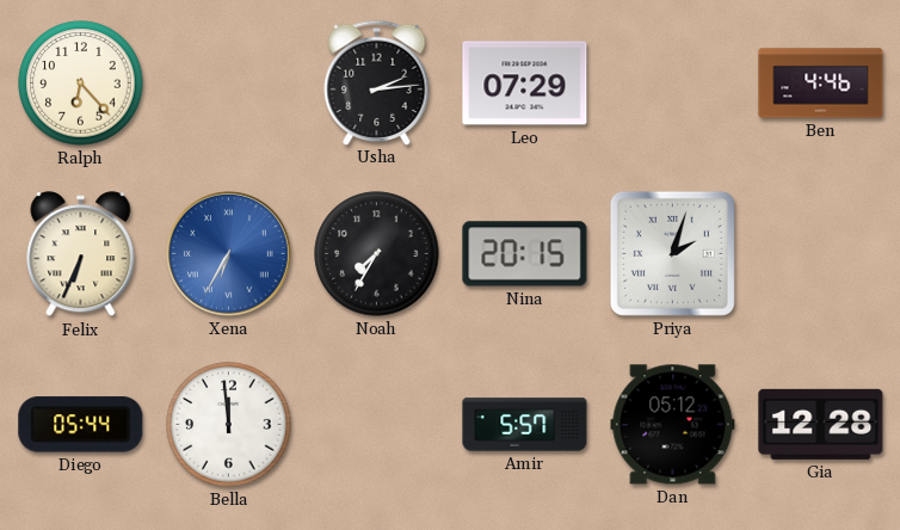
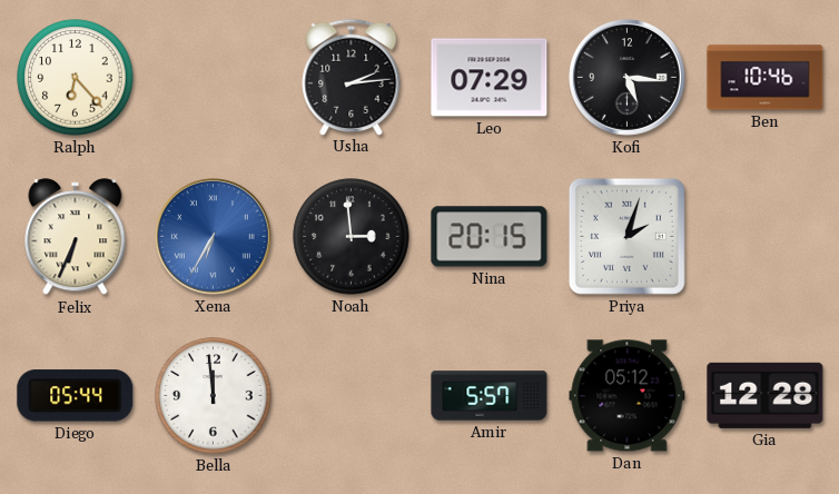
Kofi: none -> 5:16 (626, 77)
Ben: 4:46 -> 10:46 (766, 78)
Noah: 7:35 -> 2:59 (352, 237)
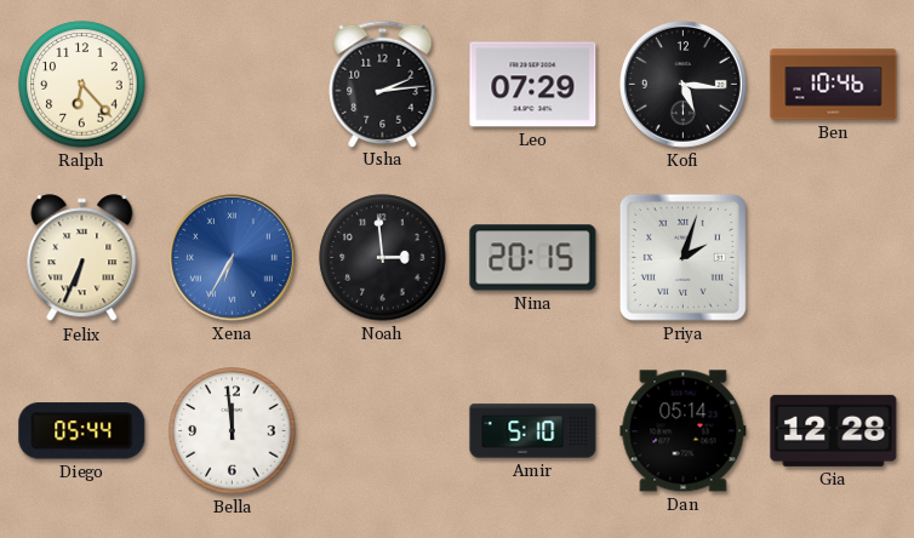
Amir: 5:57 -> 5:10 (533, 431)
Dan: 05:12 -> 05:14 (684, 431)
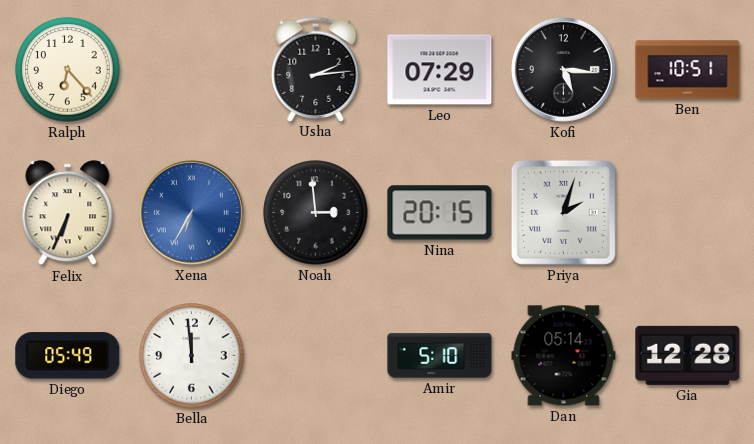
Ben: 10:46 -> 10:51 (688, 70)
Diego: 05:44 -> 05:49 (68, 356)
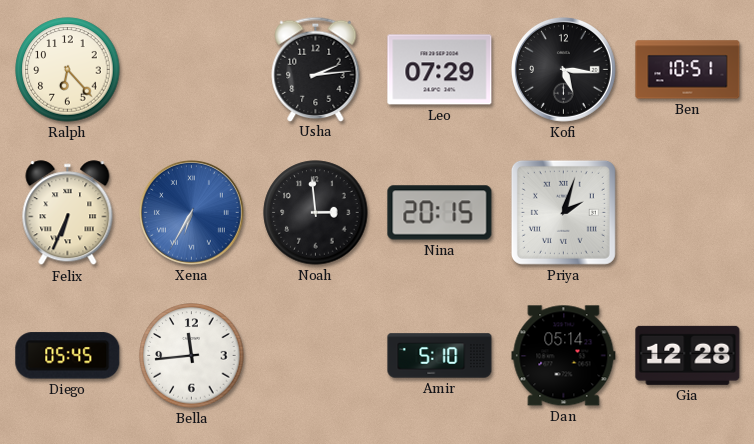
Diego: 05:49 -> 05:45 (68, 356)
Bella: 11:59 -> 11:44 (192, 356)
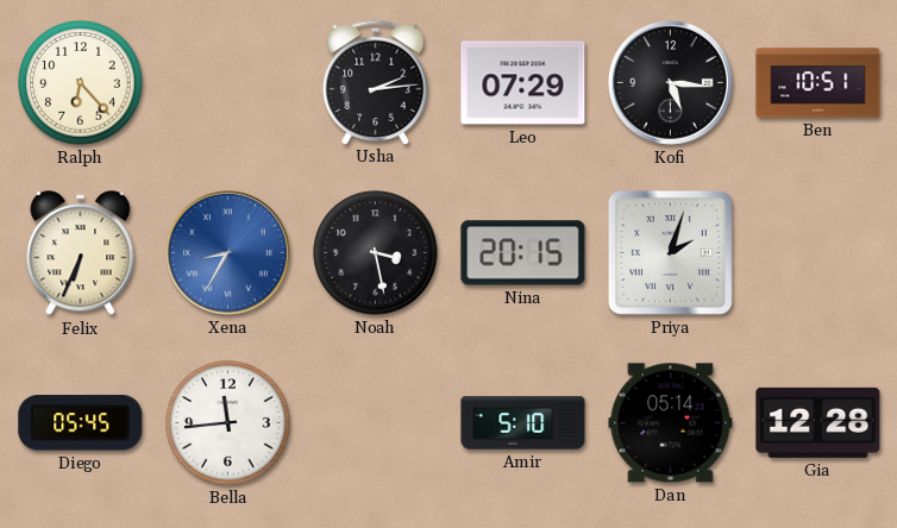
Xena: 6:35 -> 8:35 (227, 252)
Noah: 2:59 -> 3:28 (376, 253)
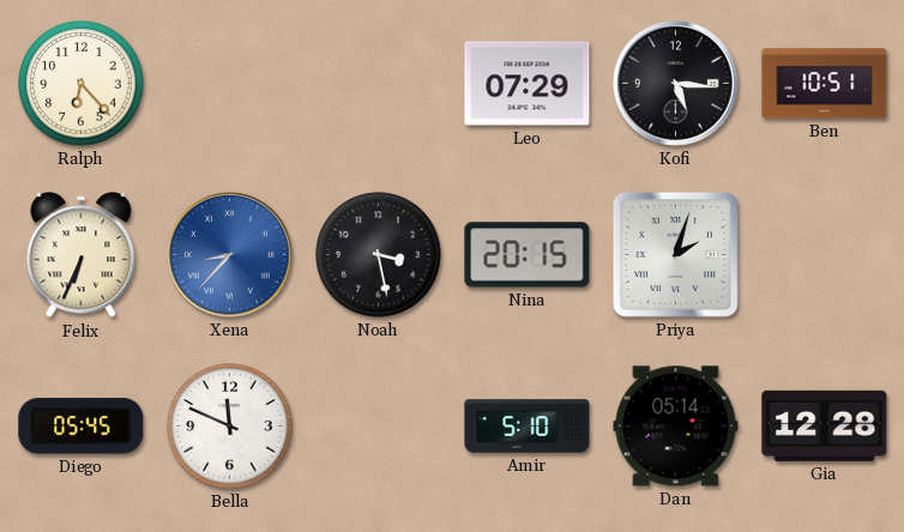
Usha: 2:14 -> none (376, 82)
Xena: 8:35 -> 8:37 (229, 254)
Bella: 11:44 -> 11:49 (230, 427)
